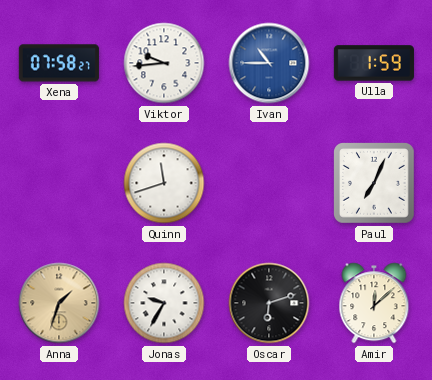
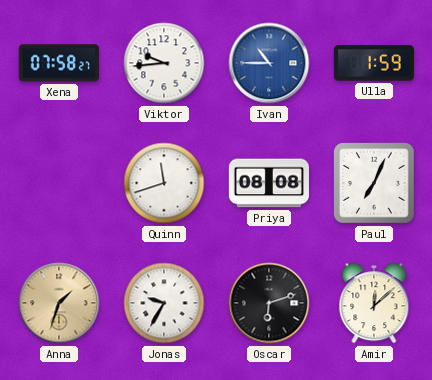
Priya: none -> 08:08 (269, 183)
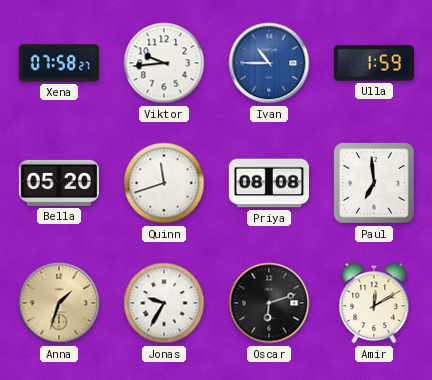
Bella: none -> 05:20 (59, 183)
Paul: 7:04 -> 6:59 (375, 184)
Amir: 12:08 -> 12:10 (374, 303)
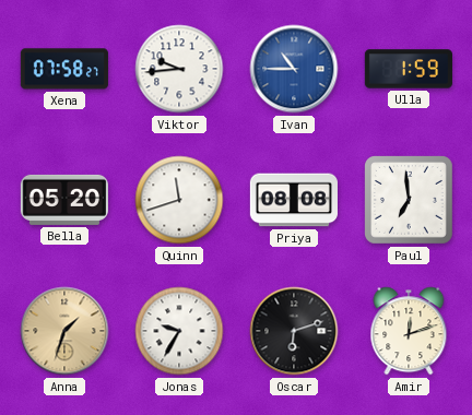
Amir: 12:10 -> 12:12 (409, 331)
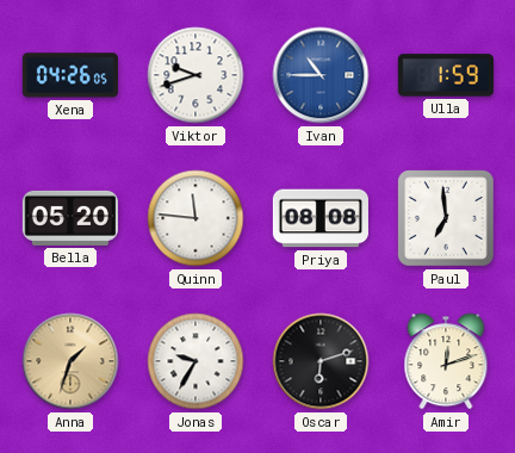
Xena: 07:58 -> 04:26 (70, 75)
Viktor: 9:44 -> 9:42 (196, 75)
Quinn: 11:42 -> 11:46 (196, 218)
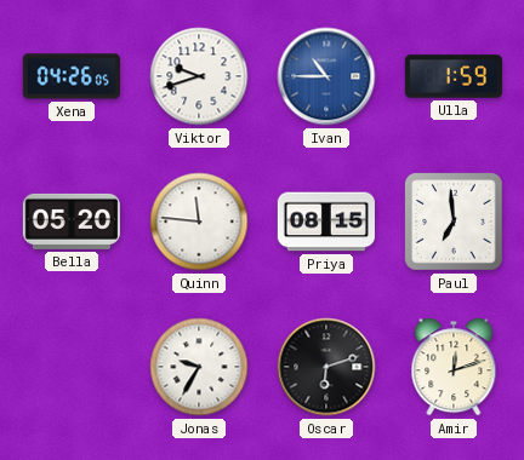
Priya: 08:08 -> 08:15 (326, 222)
Anna: 1:33 -> none (70, 361)
